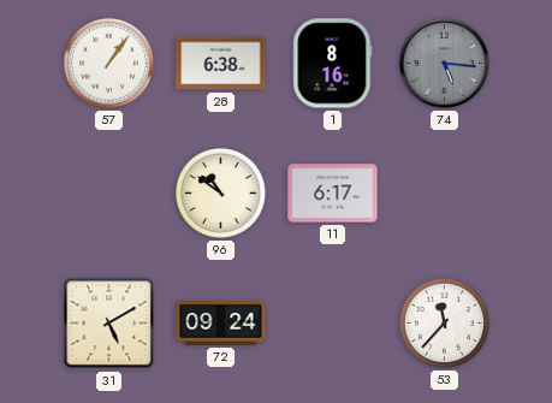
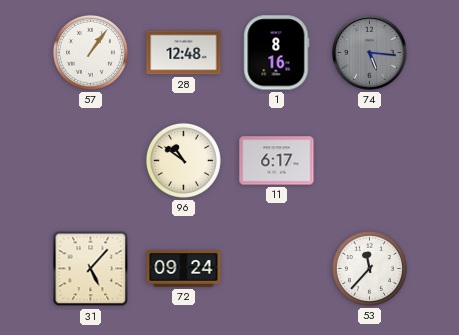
28: 6:38 -> 12:48 (184, 53)
31: 5:10 -> 5:07 (91, 269)
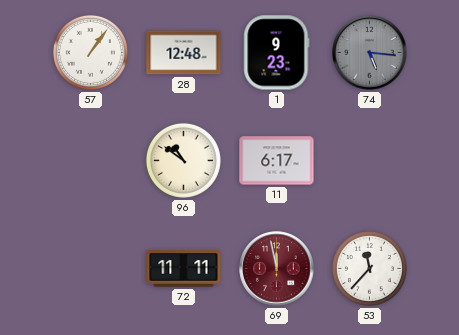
1: 8:16 -> 9:23 (277, 53)
31: 5:07 -> none (91, 269)
72: 09:24 -> 11:11 (184, 269)
69: none -> 11:58 (277, 269)
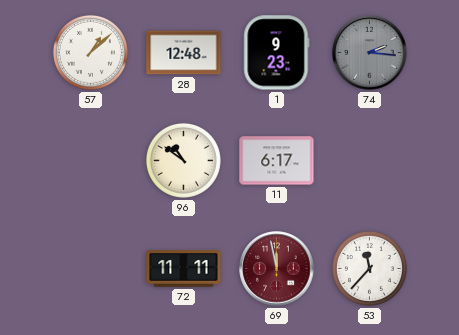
57: 1:06 -> 1:08 (90, 52)
74: 5:16 -> 2:16 (370, 53)
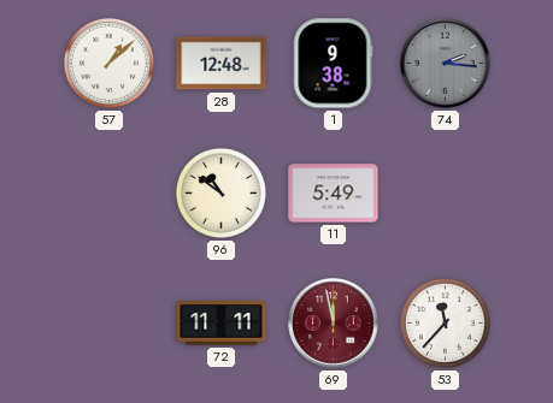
1: 9:23 -> 9:38 (334, 64)
11: 6:17 -> 5:49 (334, 194)
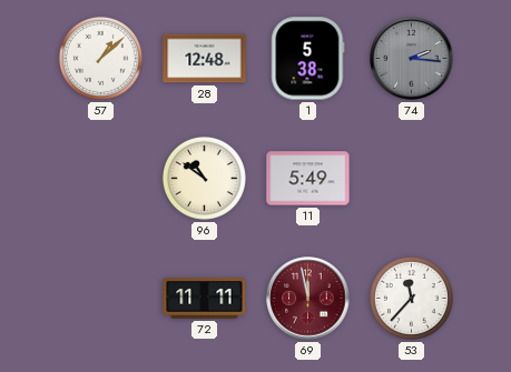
1: 9:38 -> 5:38 (308, 59)
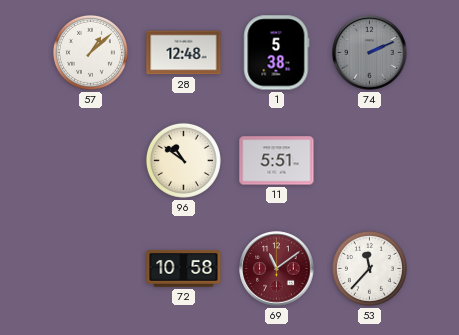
74: 2:16 -> 2:11 (370, 53)
11: 5:49 -> 5:51 (277, 161)
72: 11:11 -> 10:58 (184, 269)
69: 11:58 -> 11:09 (277, 269)
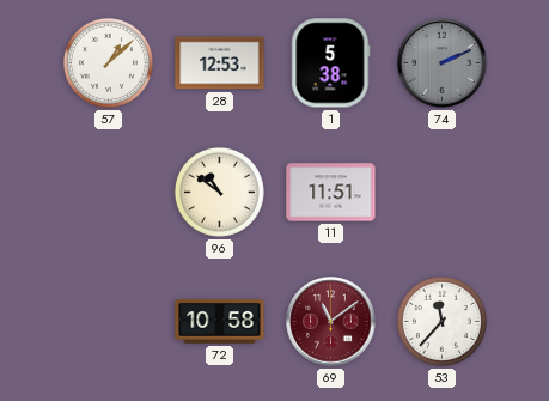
28: 12:48 -> 12:53 (220, 63)
11: 5:51 -> 11:51 (331, 193)
